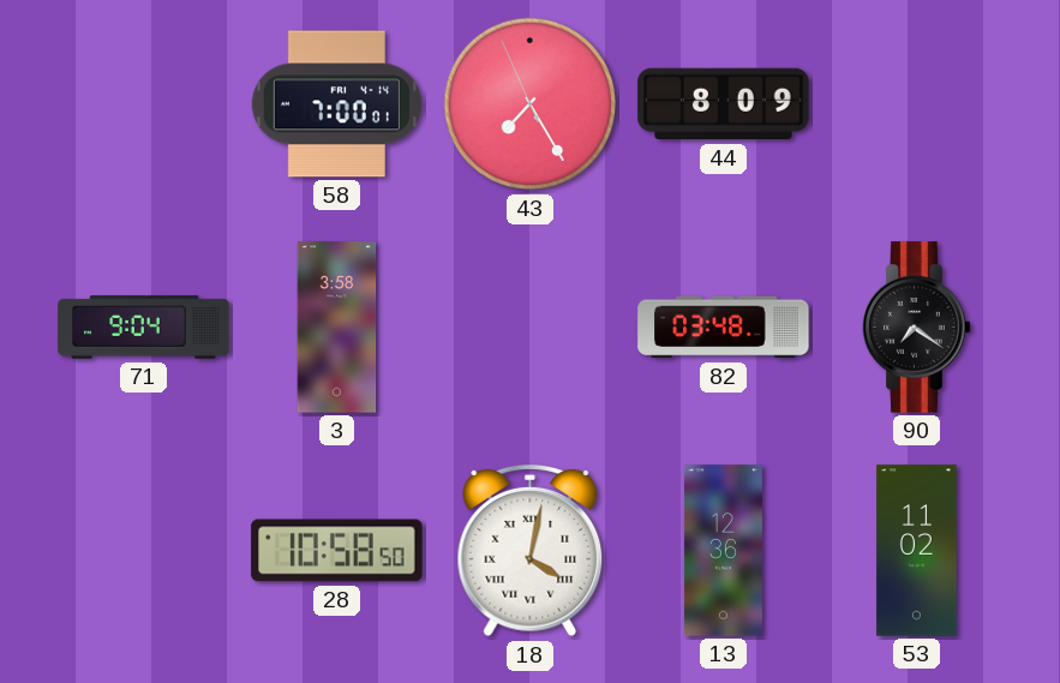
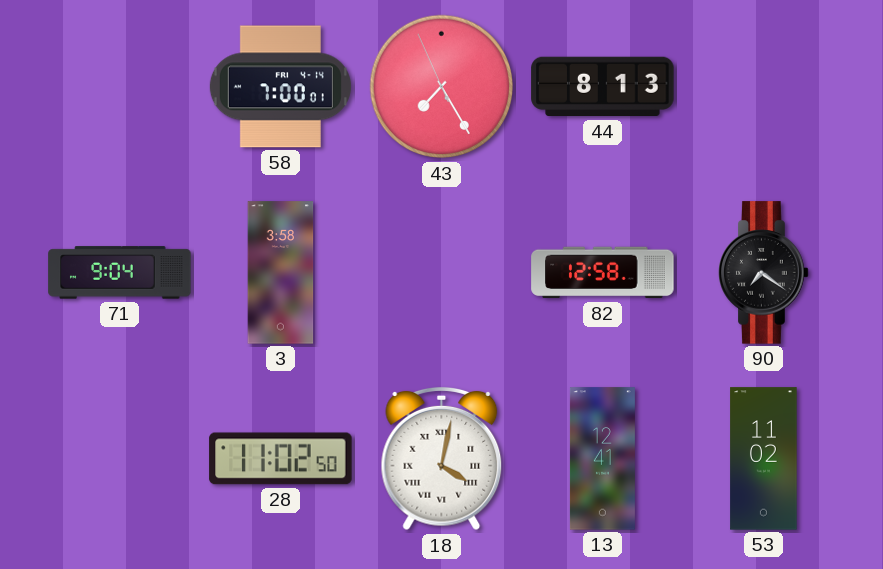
44: 8:09 -> 8:13 (603, 87)
82: 03:48 -> 12:58 (603, 273)
28: 10:58 -> 11:02 (281, 459)
13: 12:36 -> 12:41 (602, 459)
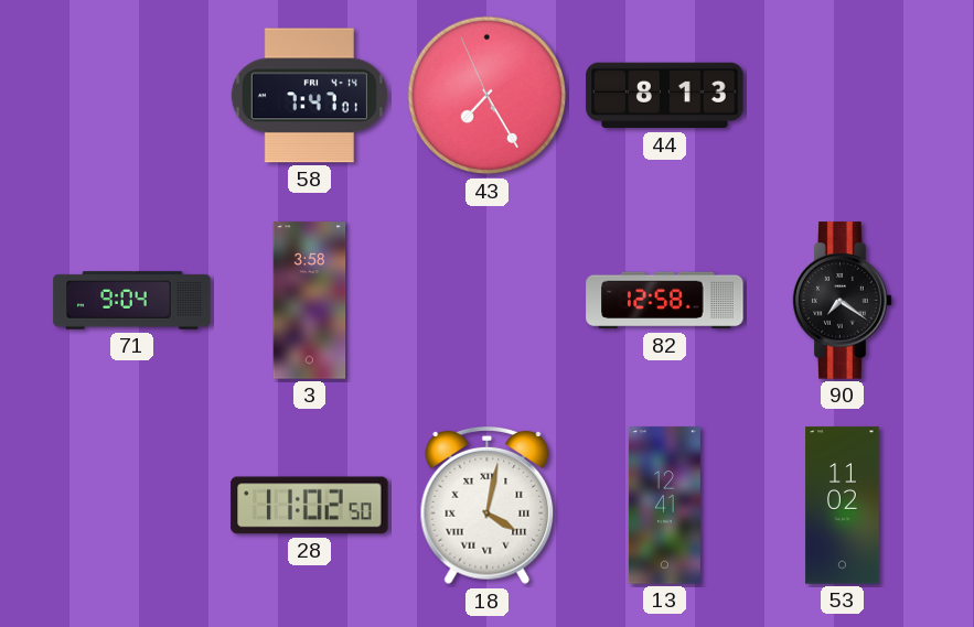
58: 7:00 -> 7:47 (309, 96)
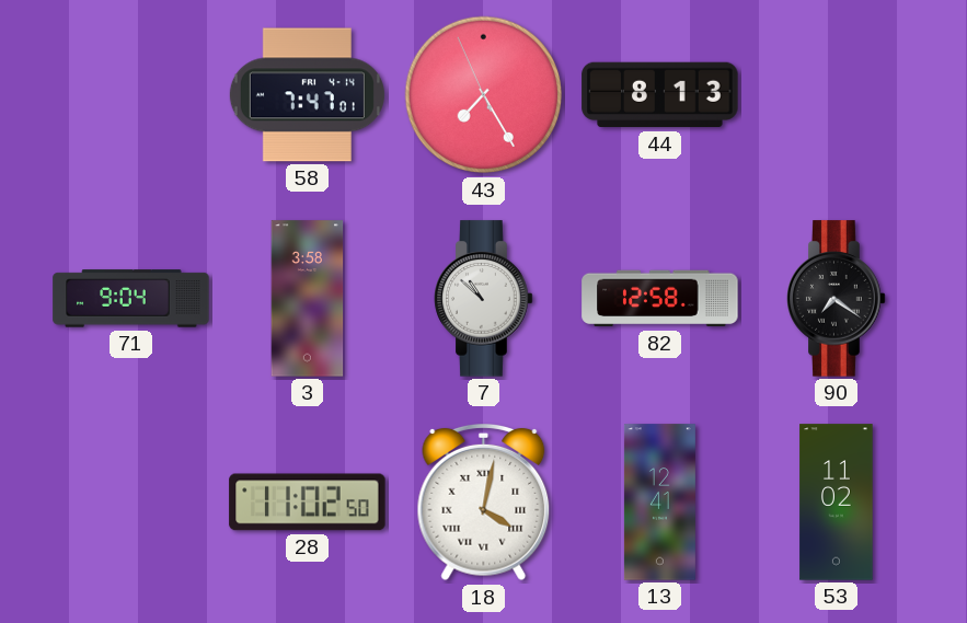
7: none -> 10:52 (484, 299)
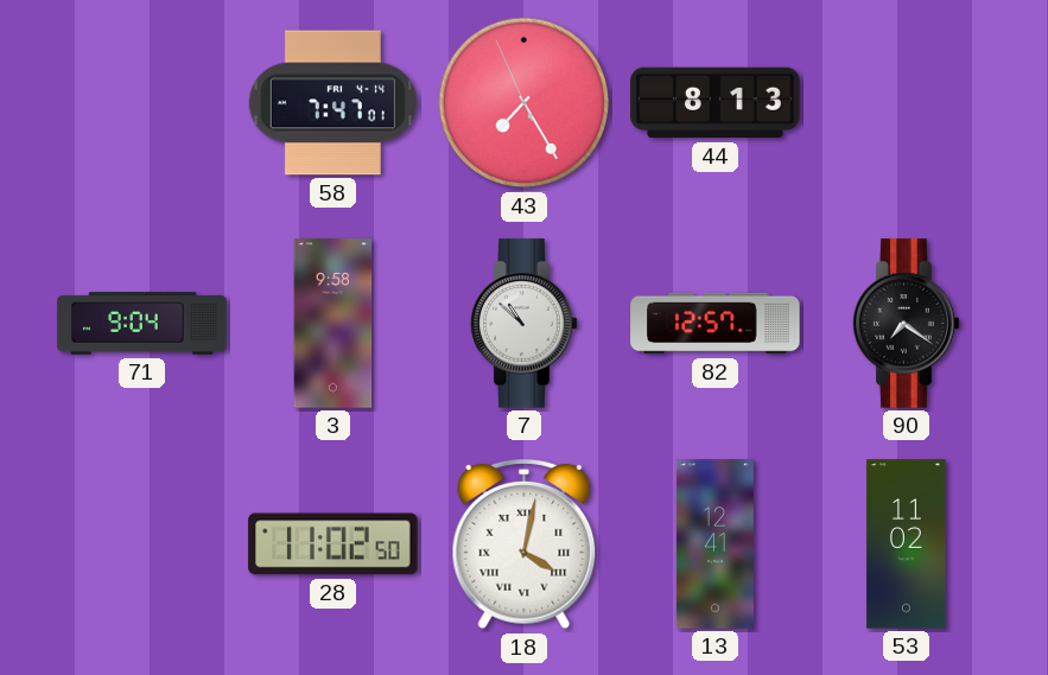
3: 3:58 -> 9:58 (334, 324)
82: 12:58 -> 12:57 (716, 324)
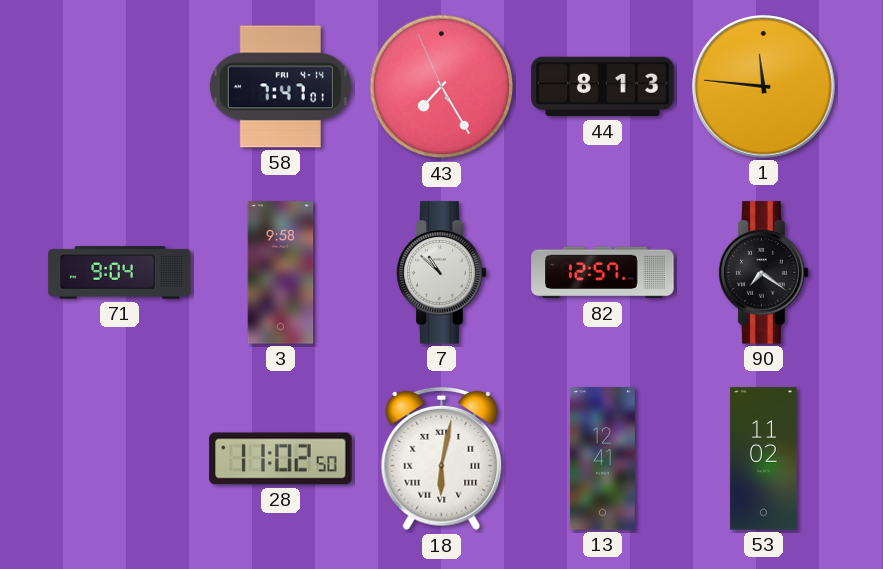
1: none -> 11:46 (764, 87)
18: 4:02 -> 6:02 (442, 459)
